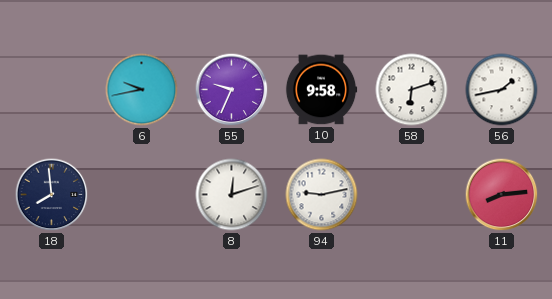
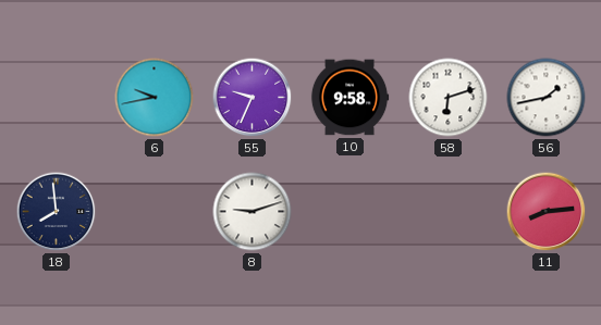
8: 12:12 -> 9:12 (253, 212)
94: 9:13 -> none (322, 195)
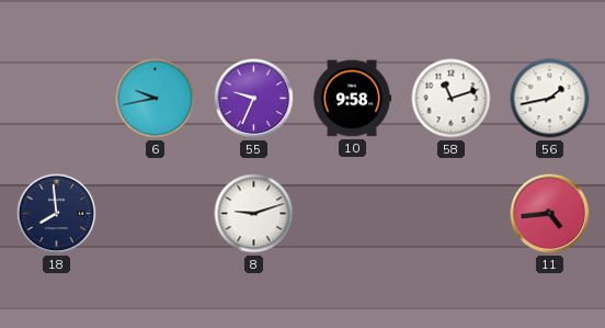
58: 6:12 -> 11:12 (452, 99)
11: 8:14 -> 4:44 (550, 214)
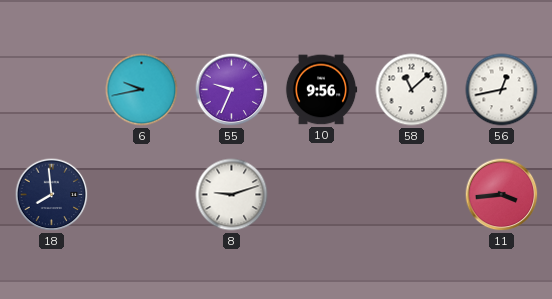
10: 9:58 -> 9:56 (321, 90)
58: 11:12 -> 11:08 (412, 90)
56: 1:43 -> 12:43 (502, 90)
11: 4:44 -> 3:44 (502, 195)
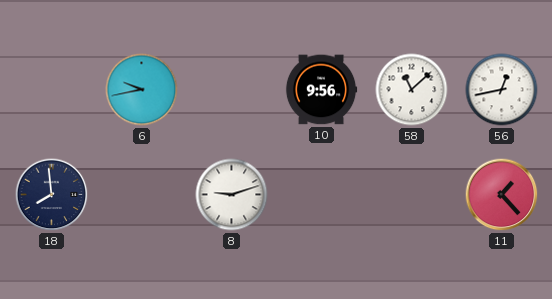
55: 9:34 -> none (232, 90)
11: 3:44 -> 1:23 (502, 195)
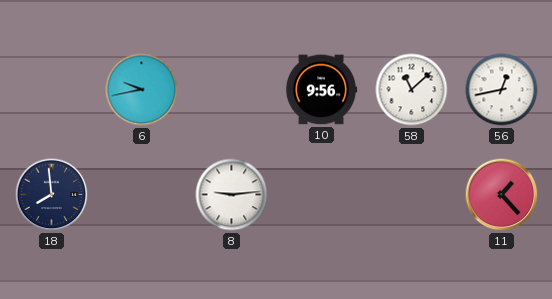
8: 9:12 -> 9:14 (232, 195)
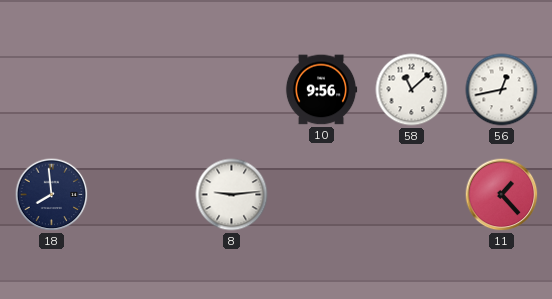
6: 9:43 -> none (142, 90)
